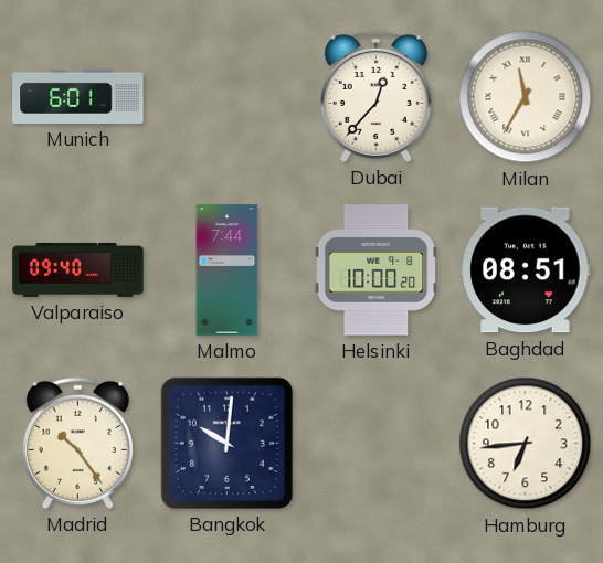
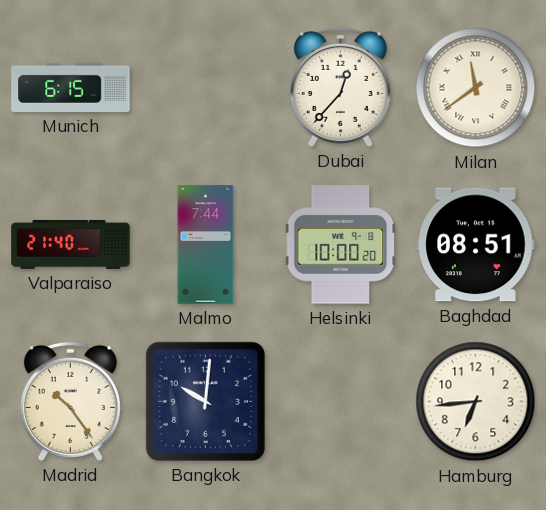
Munich: 6:01 -> 6:15 (71, 87)
Milan: 11:35 -> 11:39 (476, 88)
Valparaiso: 09:40 -> 21:40 (71, 244)
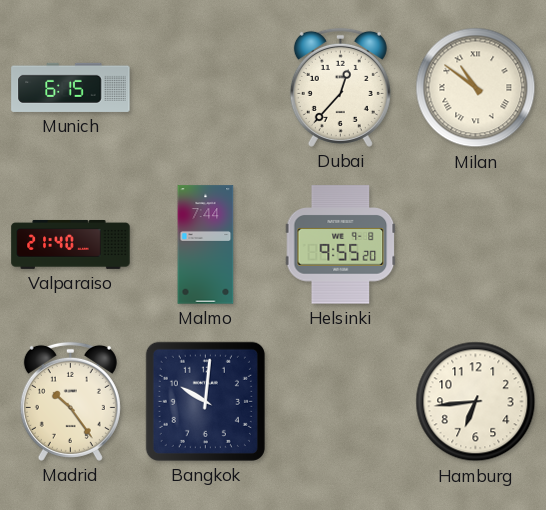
Milan: 11:39 -> 10:51 (476, 88)
Helsinki: 10:00 -> 9:55 (341, 245)
Baghdad: 08:51 -> none (476, 245)
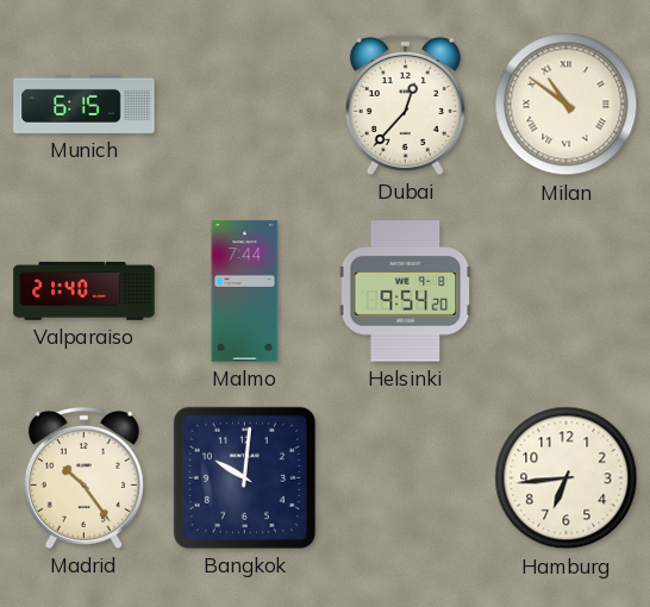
Helsinki: 9:55 -> 9:54 (406, 292)
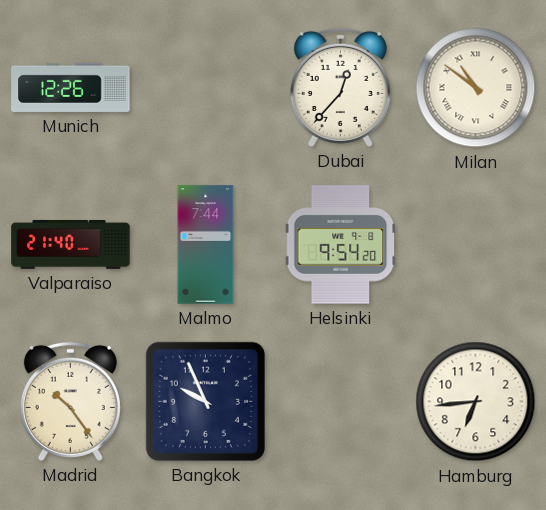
Munich: 6:15 -> 12:26 (71, 87)
Bangkok: 10:01 -> 9:56 (205, 401)
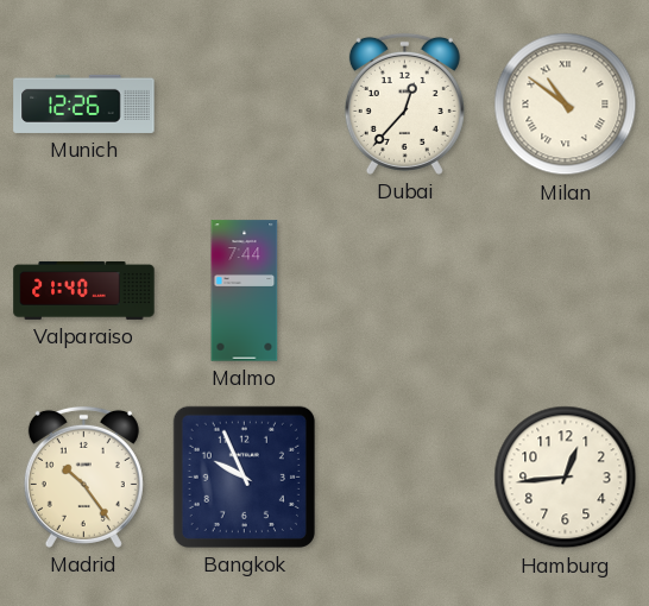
Helsinki: 9:54 -> none (341, 245)
Hamburg: 6:44 -> 12:44 (566, 478)
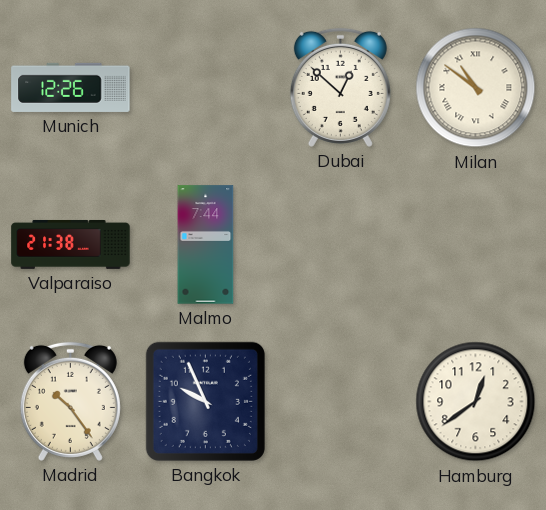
Dubai: 12:37 -> 12:52 (340, 87)
Valparaiso: 21:40 -> 21:38 (71, 244)
Hamburg: 12:44 -> 12:39 (476, 402)
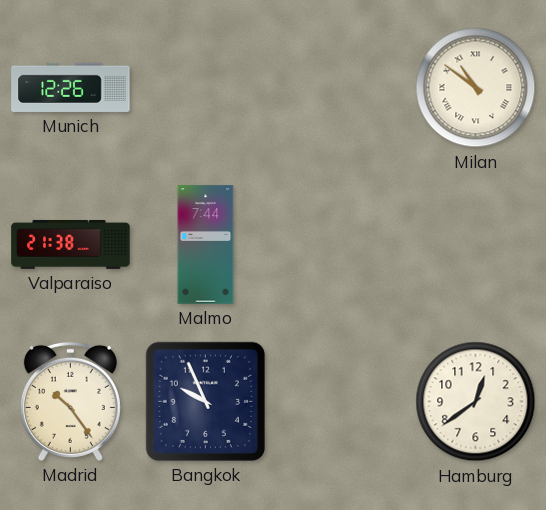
Dubai: 12:52 -> none (340, 87)
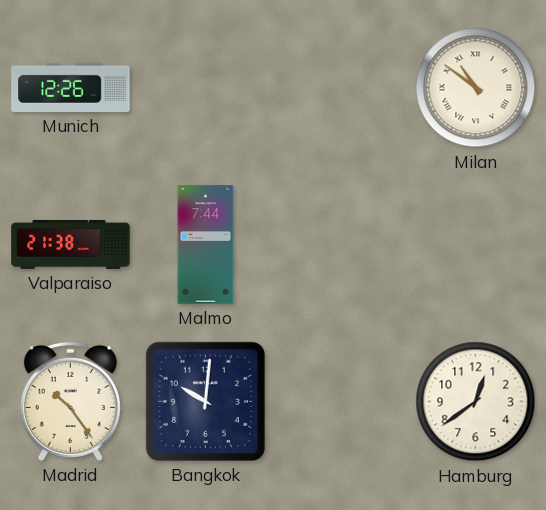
Bangkok: 9:56 -> 10:01 (205, 401)
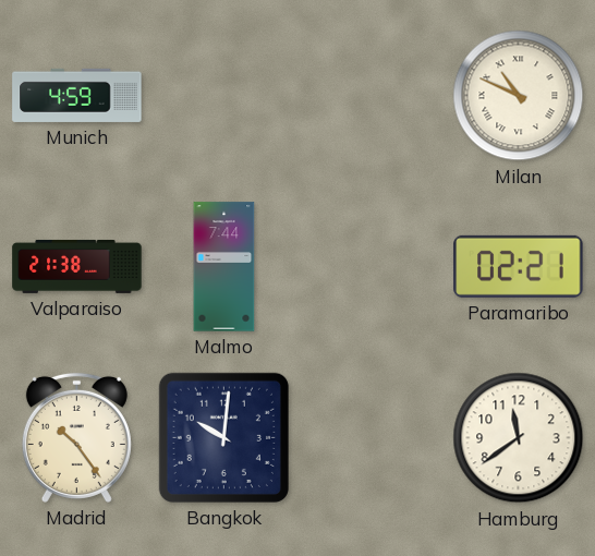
Munich: 12:26 -> 4:59 (77, 95)
Milan: 10:51 -> 10:49 (519, 96)
Paramaribo: none -> 02:21 (519, 266)
Hamburg: 12:39 -> 11:39 (519, 438)
